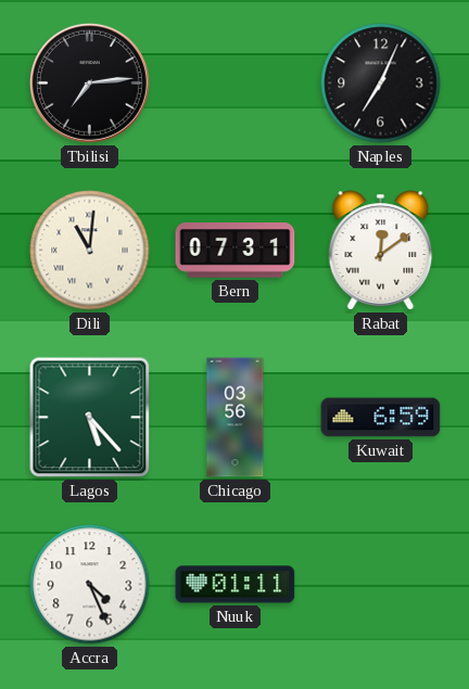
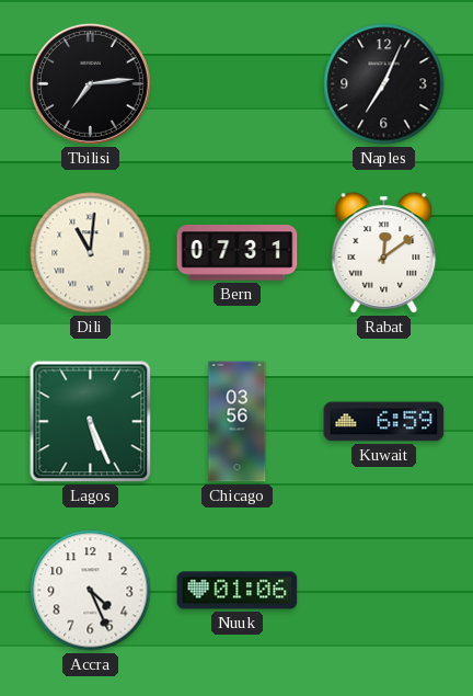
Lagos: 5:23 -> 5:26 (91, 422)
Nuuk: 01:11 -> 01:06 (238, 591)
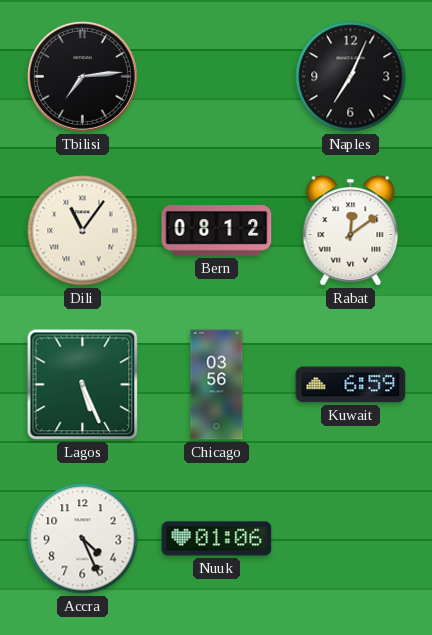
Dili: 11:01 -> 11:06 (83, 231)
Bern: 07:31 -> 08:12 (217, 231)
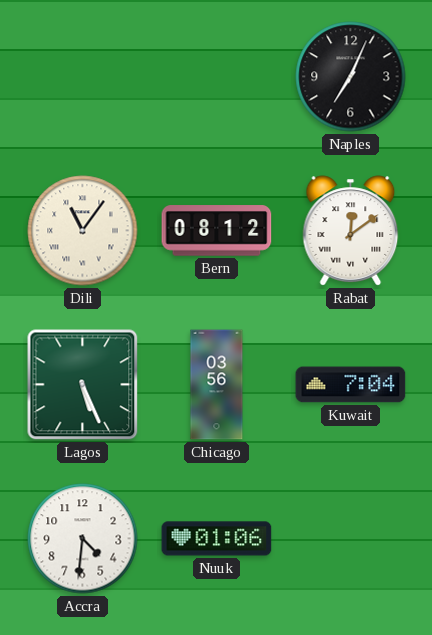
Tbilisi: 7:14 -> none (82, 76)
Kuwait: 6:59 -> 7:04 (351, 385)
Accra: 4:26 -> 4:31 (83, 539)
